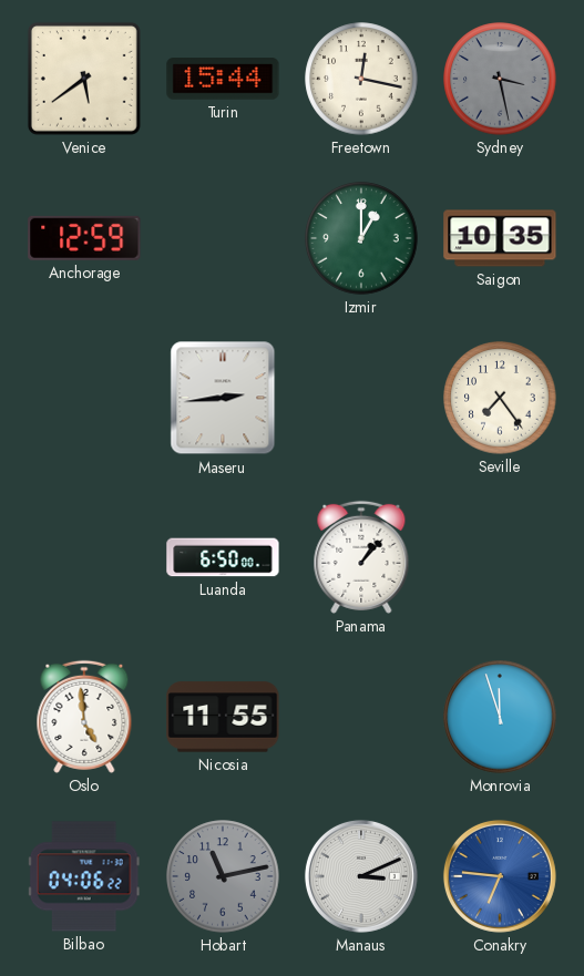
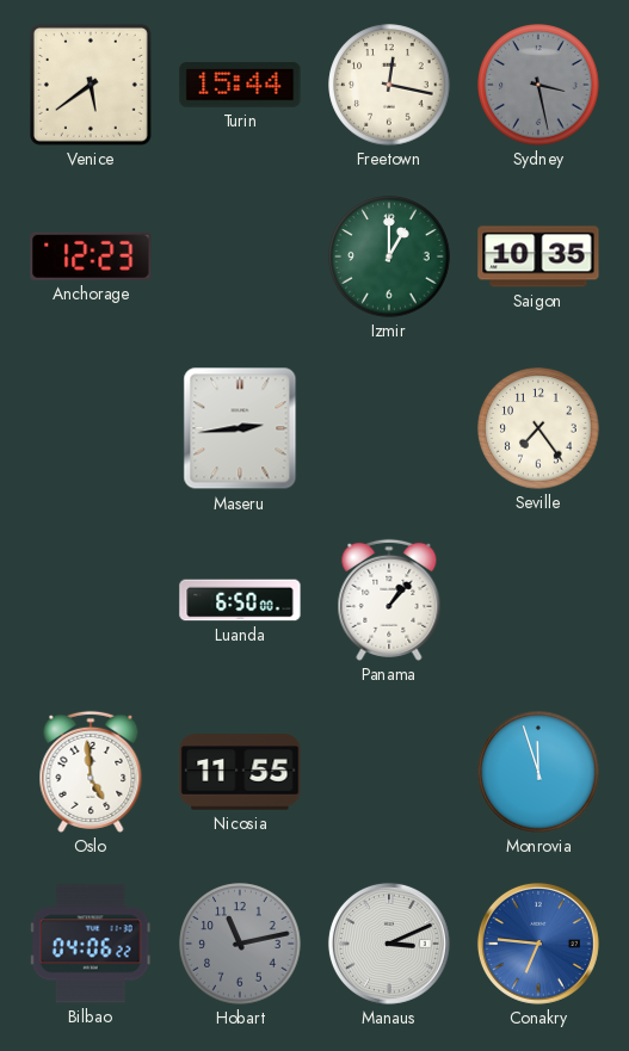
Anchorage: 12:59 -> 12:23 (91, 256)
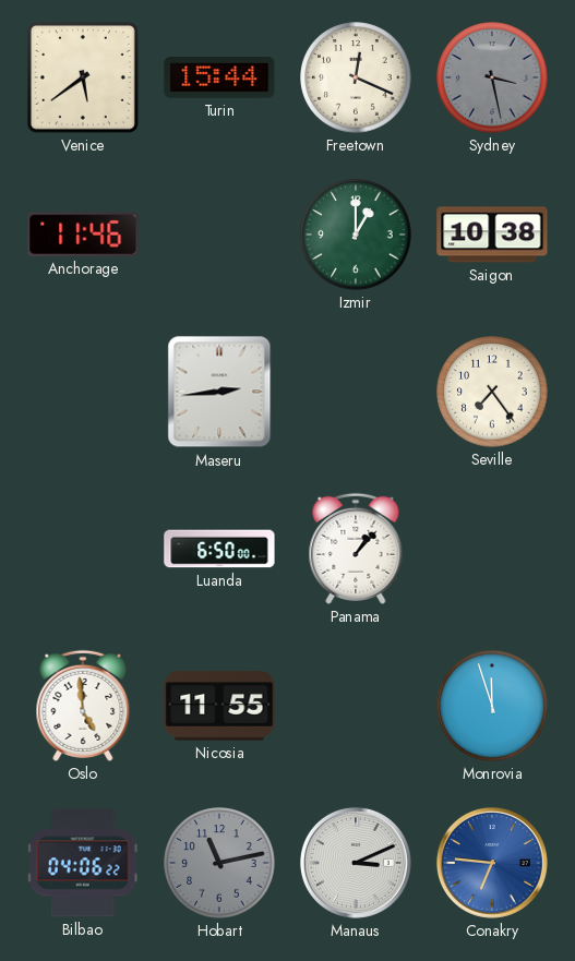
Freetown: 12:17 -> 12:19 (356, 77)
Anchorage: 12:23 -> 11:46 (83, 235)
Saigon: 10:35 -> 10:38 (492, 235)
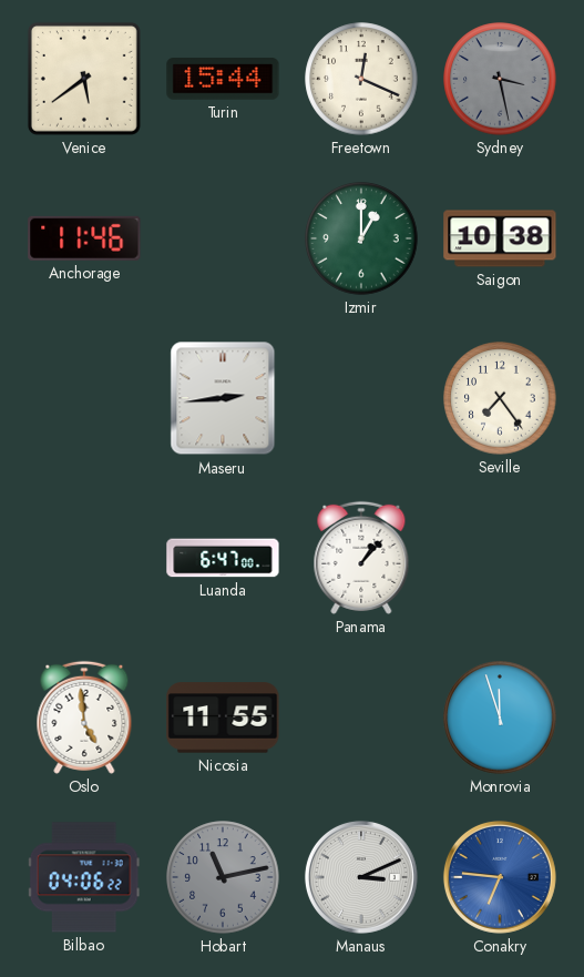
Luanda: 6:50 -> 6:47 (223, 558)
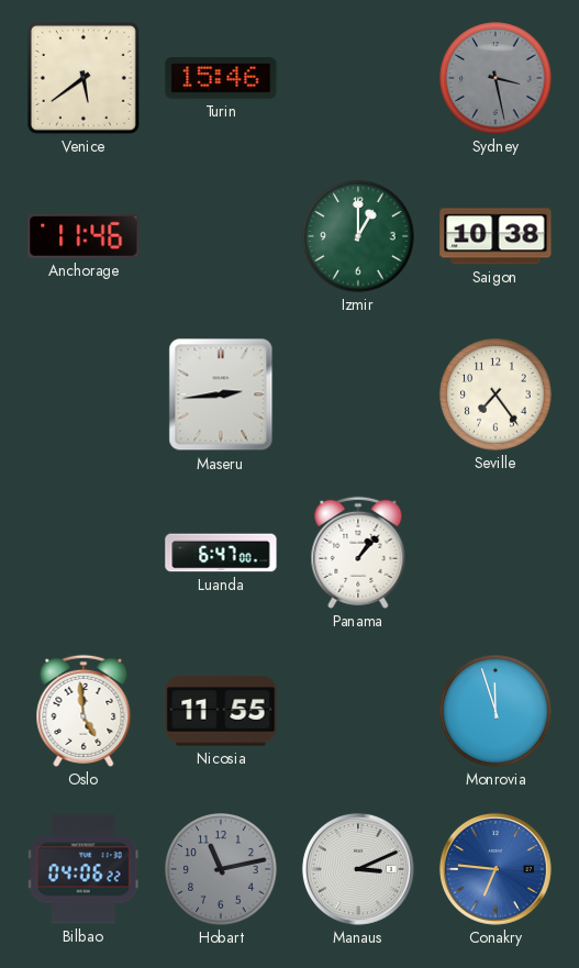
Turin: 15:44 -> 15:46 (221, 78)
Freetown: 12:19 -> none (361, 79)
